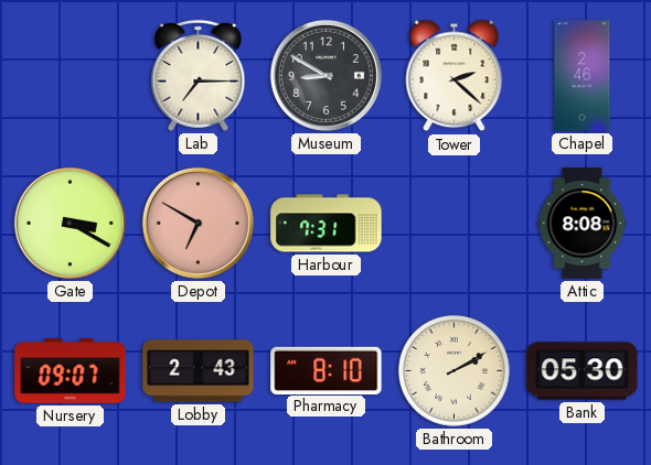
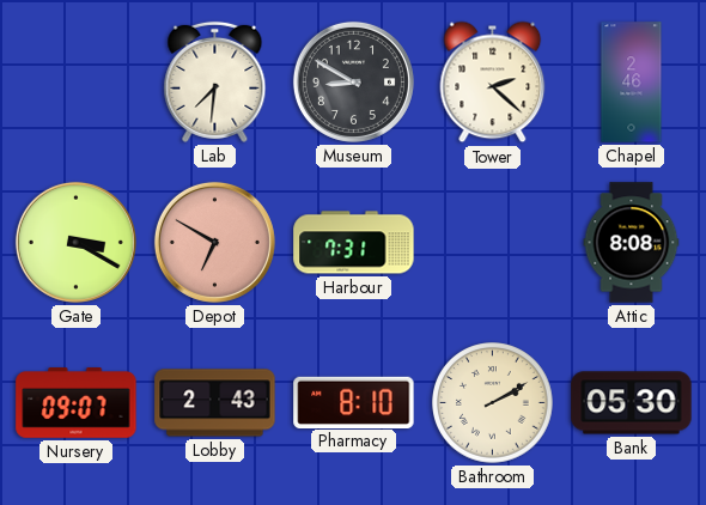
Lab: 7:15 -> 7:31 (215, 81)
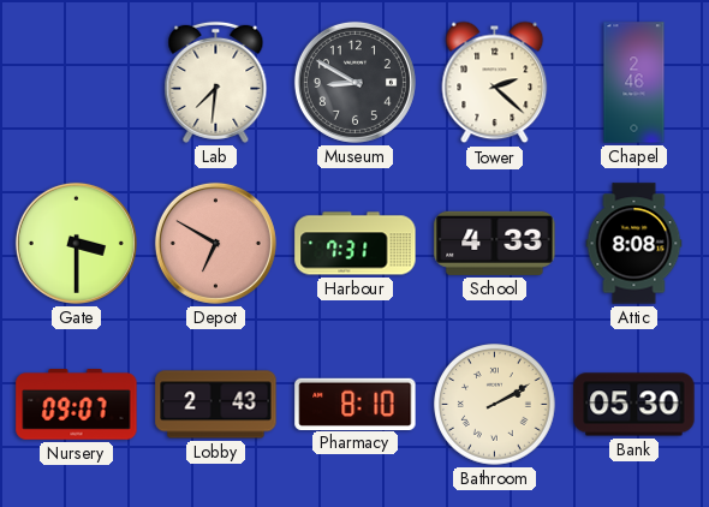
Gate: 3:20 -> 3:30 (76, 243)
School: none -> 4:33 (495, 243)
